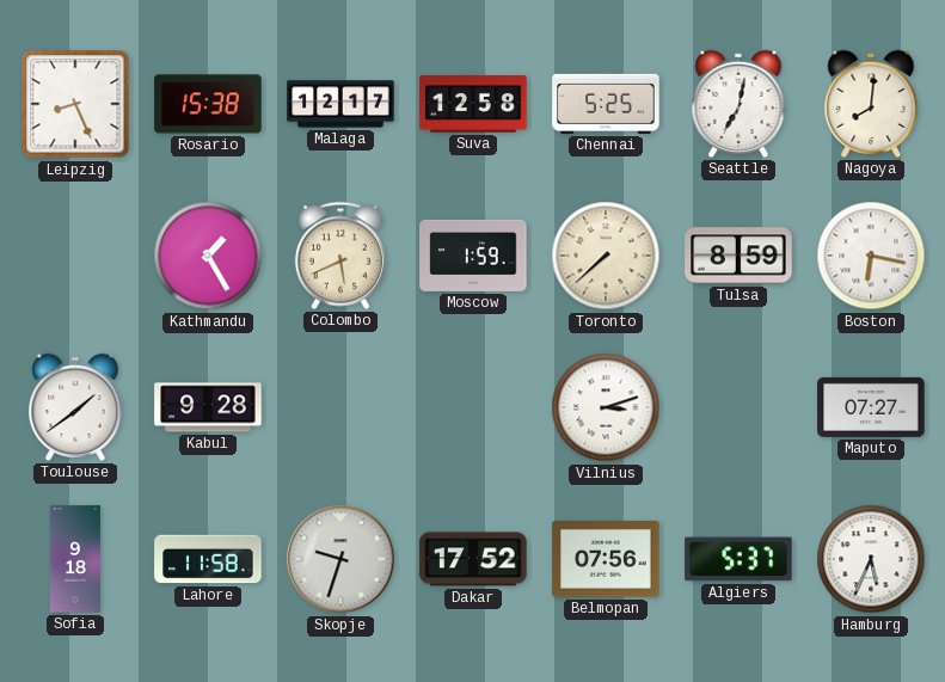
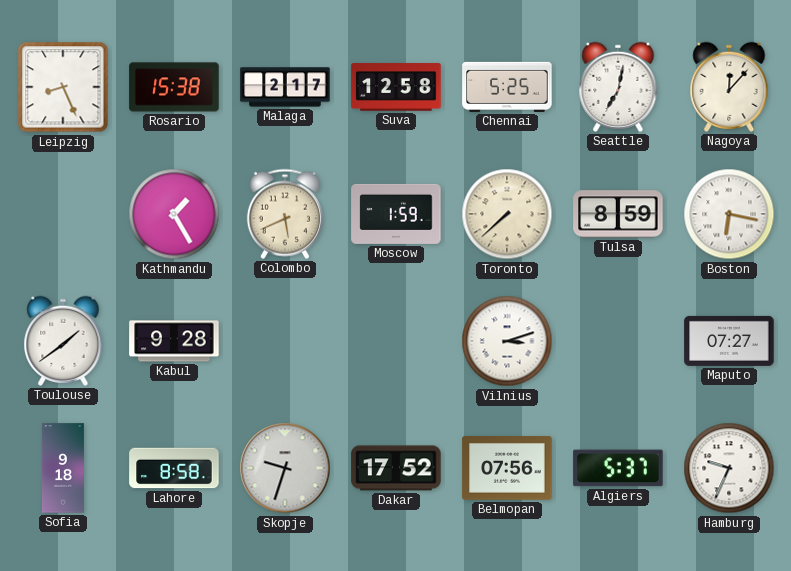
Malaga: 12:17 -> 2:17 (285, 87)
Nagoya: 8:01 -> 12:07 (729, 87)
Lahore: 11:58 -> 8:58 (174, 468)
Hamburg: 5:34 -> 9:34 (729, 468)
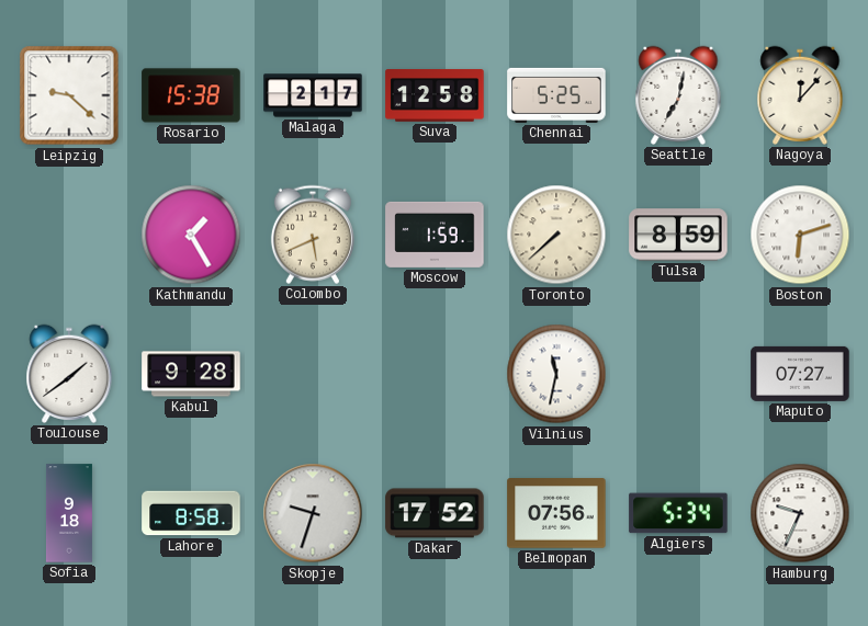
Leipzig: 8:26 -> 9:22 (69, 95)
Boston: 6:17 -> 6:12 (800, 235)
Vilnius: 3:12 -> 11:32 (556, 374)
Algiers: 5:37 -> 5:34 (678, 513)
